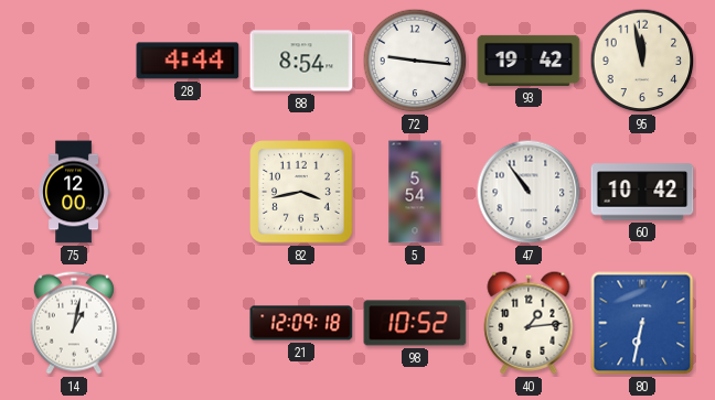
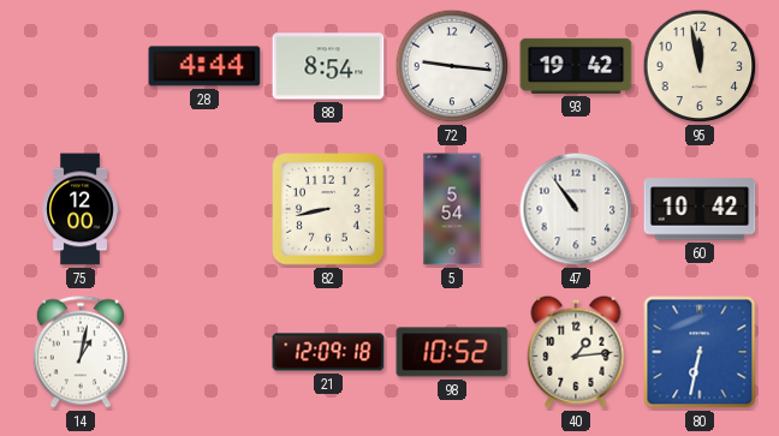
82: 3:43 -> 8:43 (328, 209)
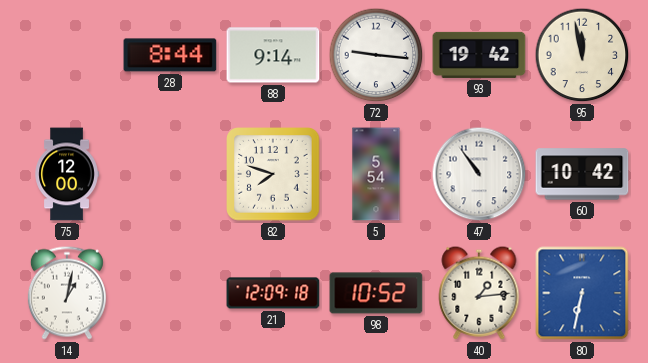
28: 4:44 -> 8:44 (170, 55)
88: 8:54 -> 9:14 (273, 55)
82: 8:43 -> 7:48 (273, 174)
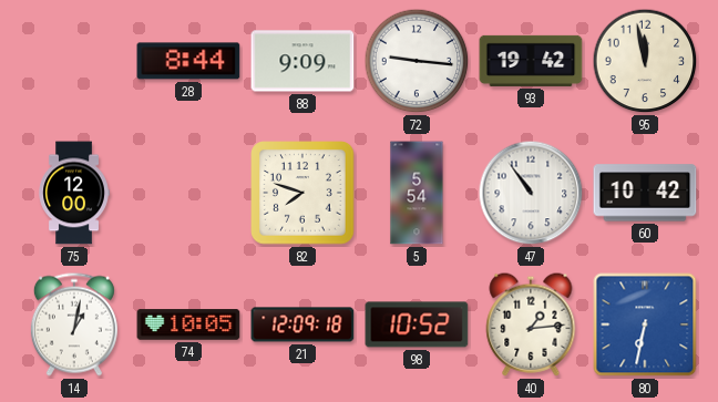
88: 9:14 -> 9:09 (302, 61)
74: none -> 10:05 (188, 324)
